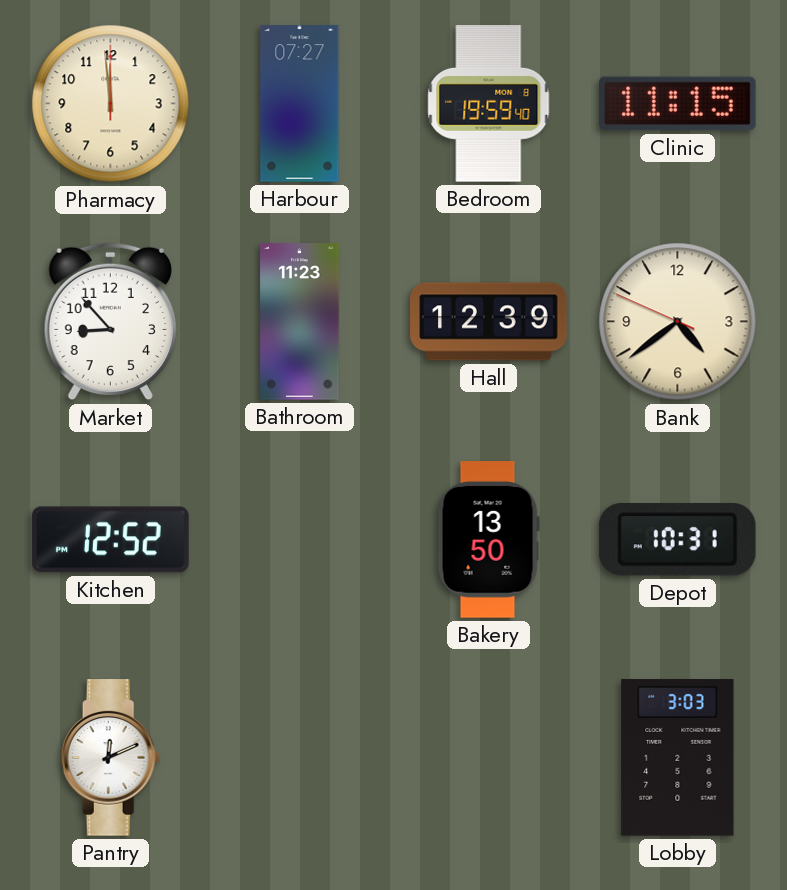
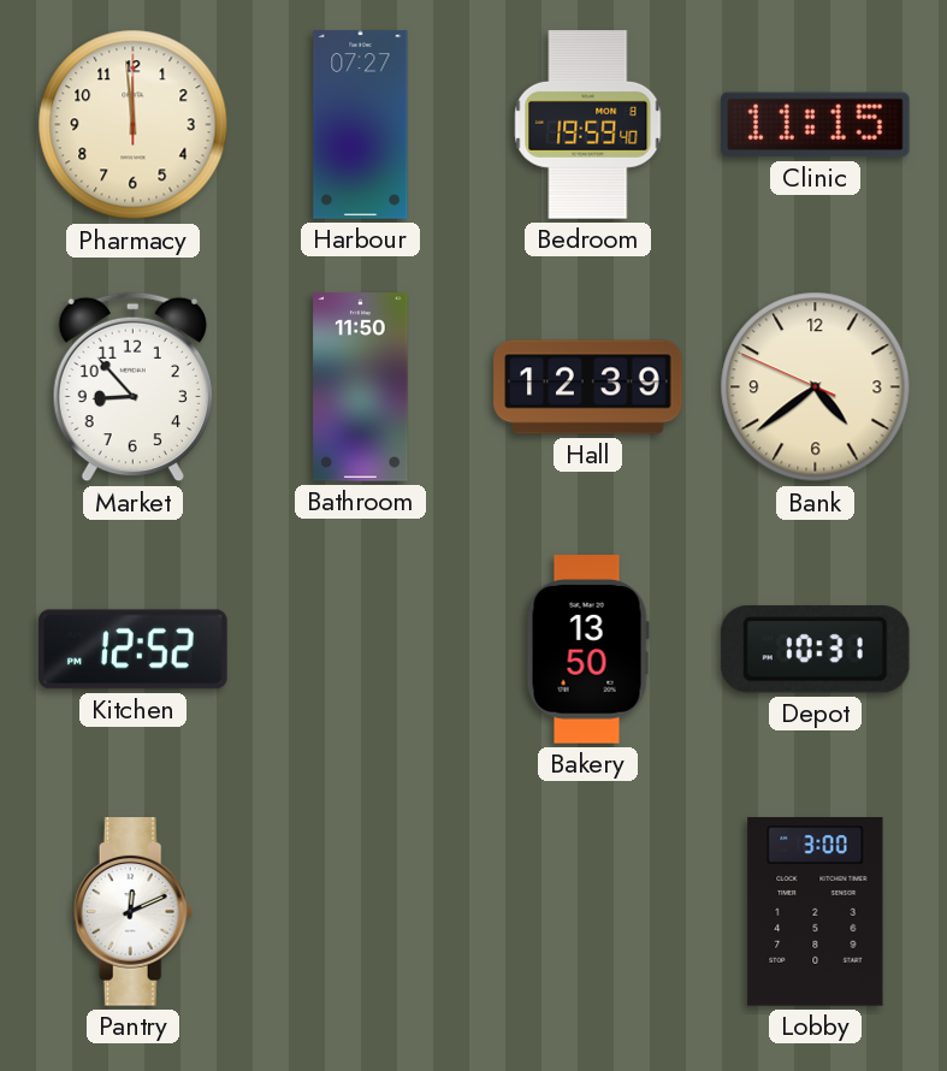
Bathroom: 11:23 -> 11:50 (361, 387)
Lobby: 3:03 -> 3:00 (816, 912)
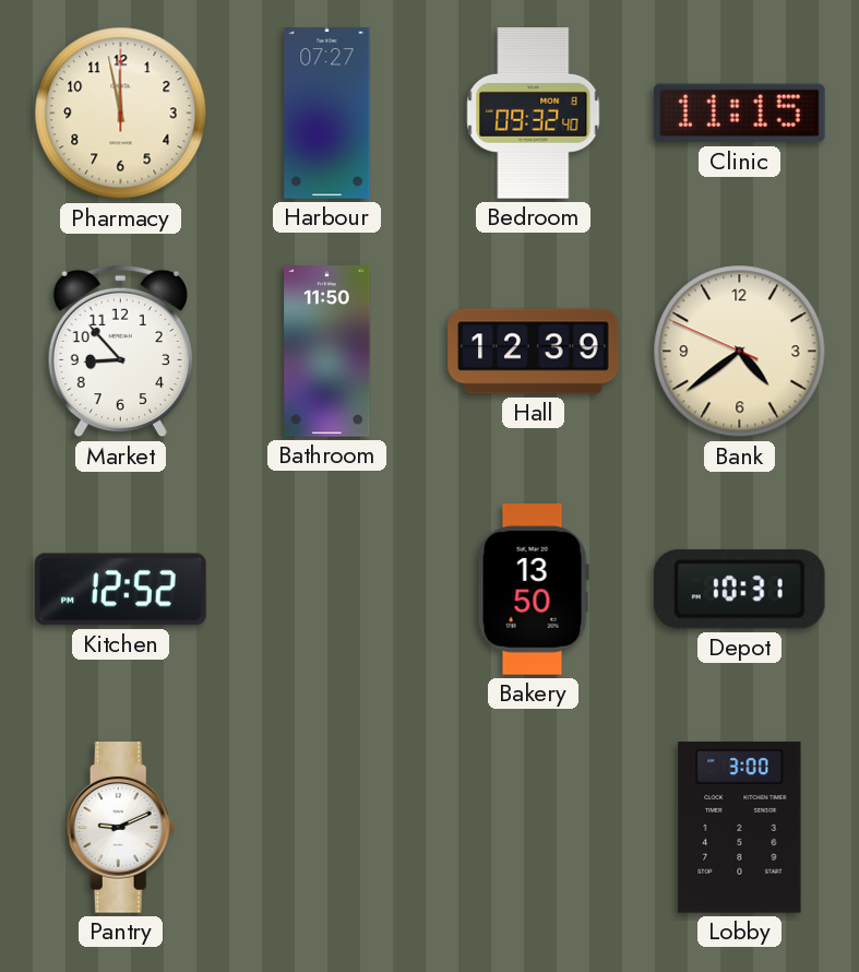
Pharmacy: 11:59 -> 11:58 (121, 114)
Bedroom: 19:59 -> 09:32 (534, 114)
Pantry: 12:11 -> 9:11 (121, 828)
